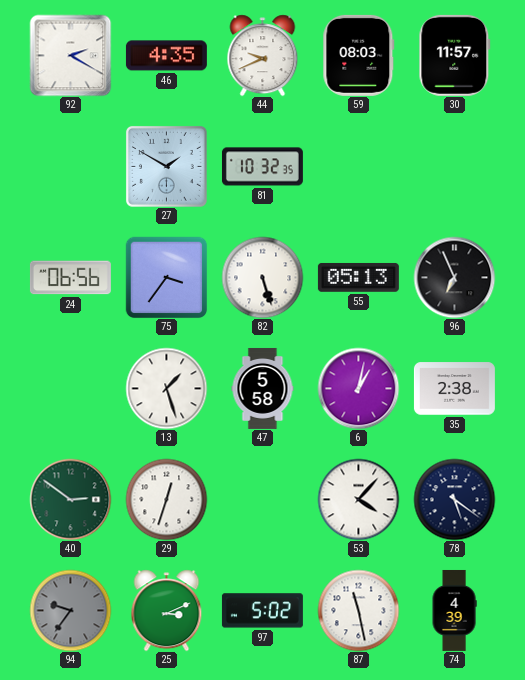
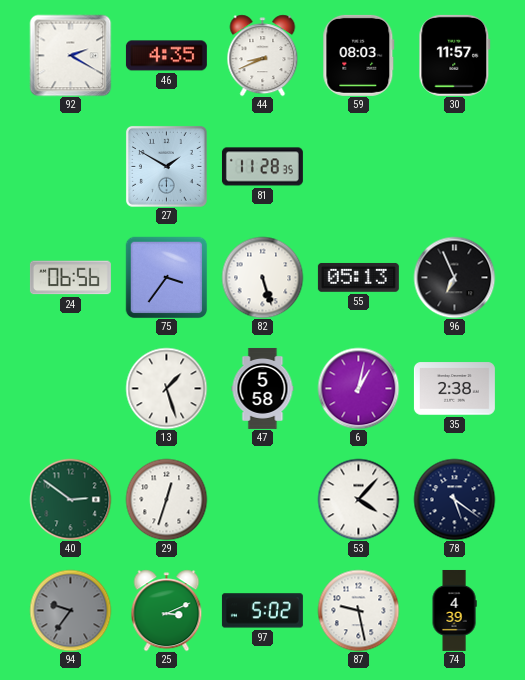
44: 9:41 -> 8:41 (263, 55)
81: 10:32 -> 11:28 (262, 167)
87: 11:28 -> 9:28 (358, 610)
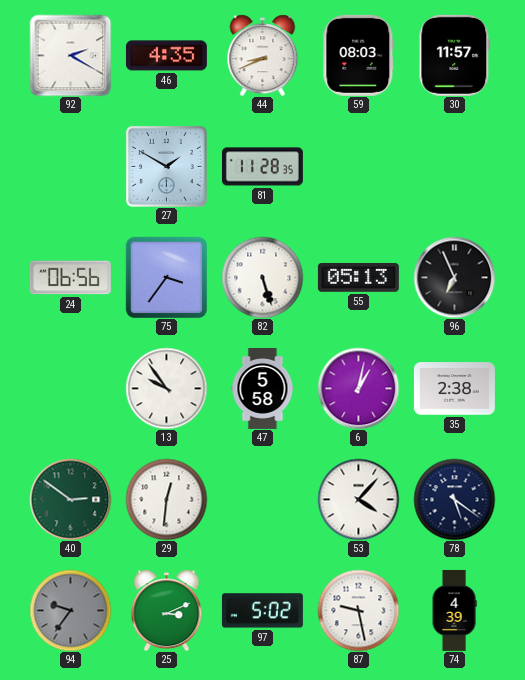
13: 1:27 -> 9:54 (166, 388)
29: 12:33 -> 12:31 (166, 499)
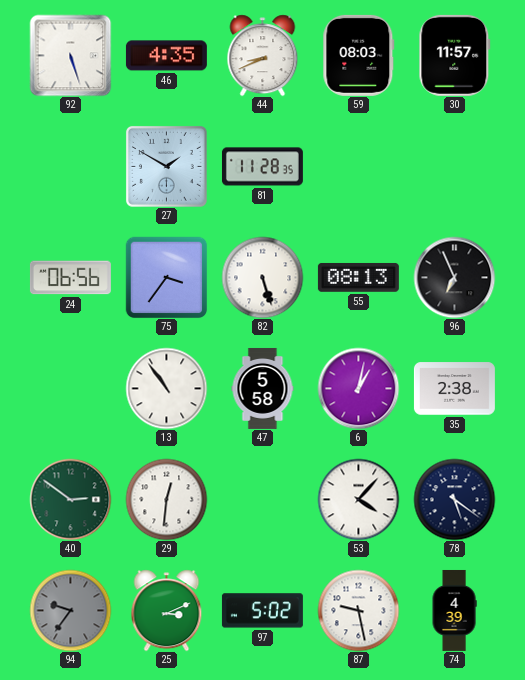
92: 2:20 -> 5:27 (70, 55)
55: 05:13 -> 08:13 (358, 277)
13: 9:54 -> 10:54 (166, 388)
